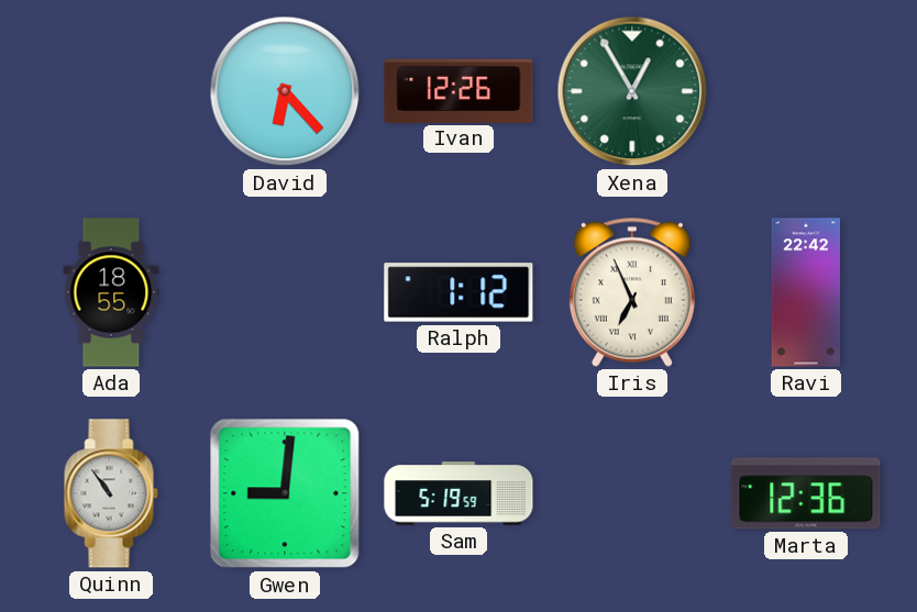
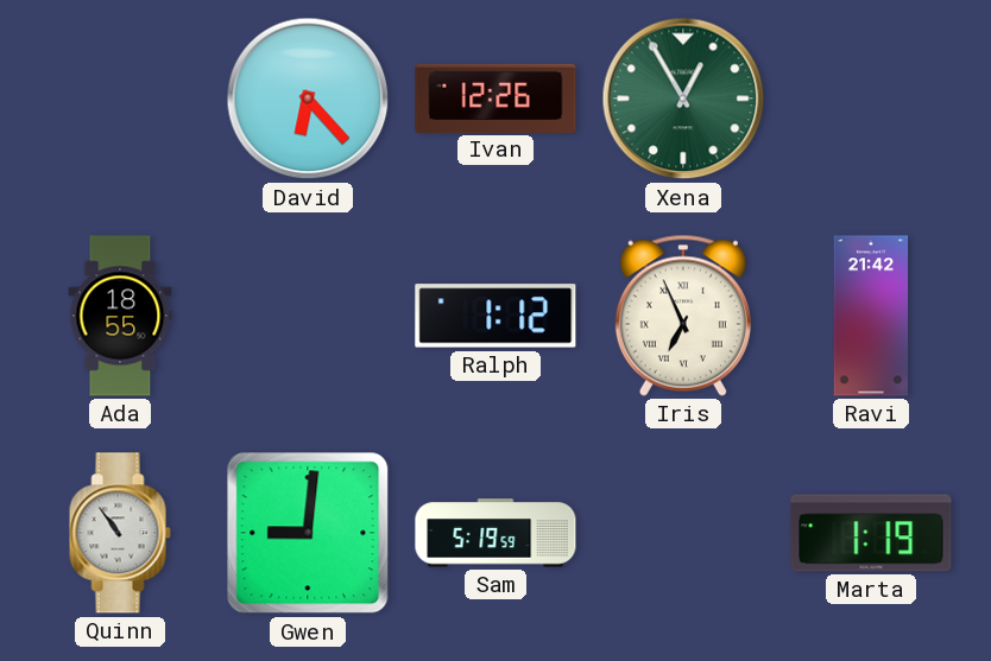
Ravi: 22:42 -> 21:42 (871, 316)
Marta: 12:36 -> 1:19 (871, 533)
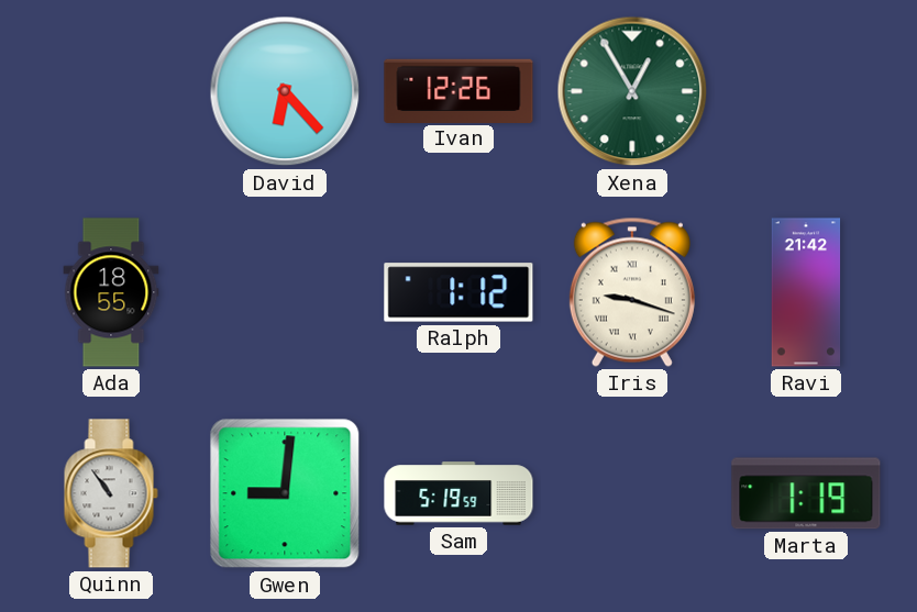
Iris: 6:56 -> 9:18 (632, 292)
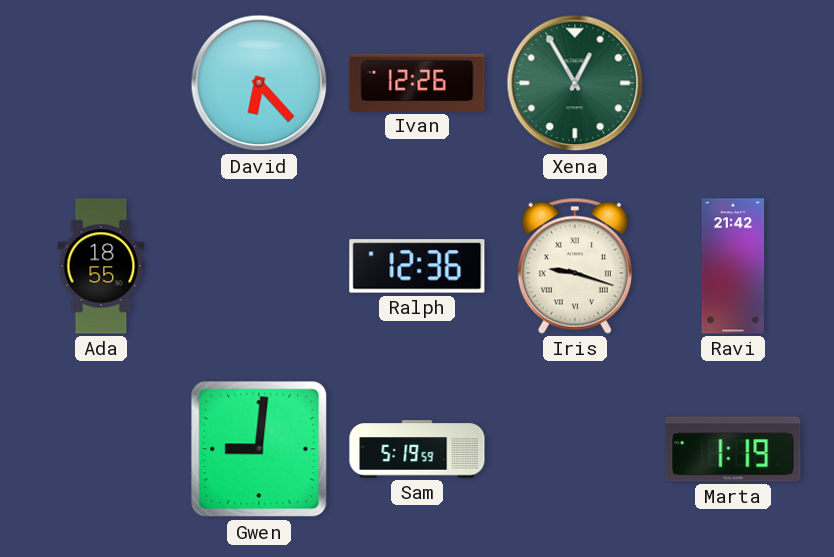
Ralph: 1:12 -> 12:36 (417, 266)
Quinn: 10:54 -> none (111, 493)
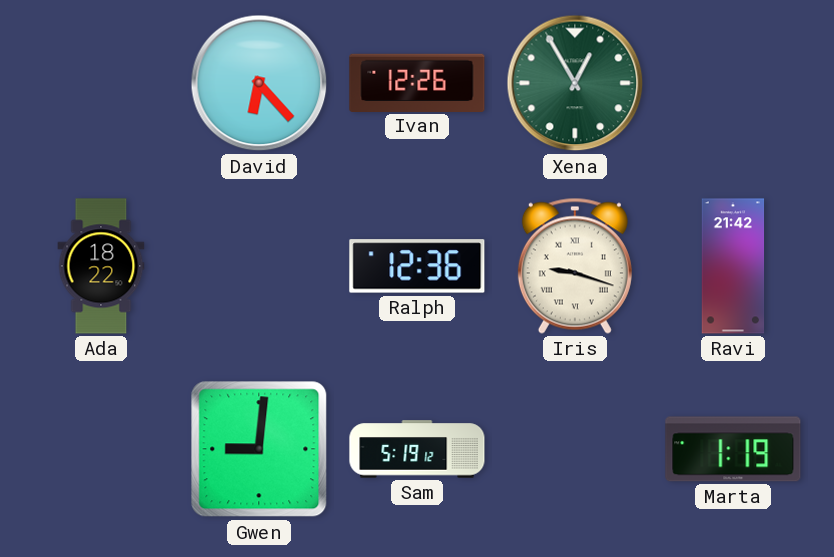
Ada: 18:55 -> 18:22 (101, 266)
Sam: 5:19:59 -> 5:19:12 (417, 449)
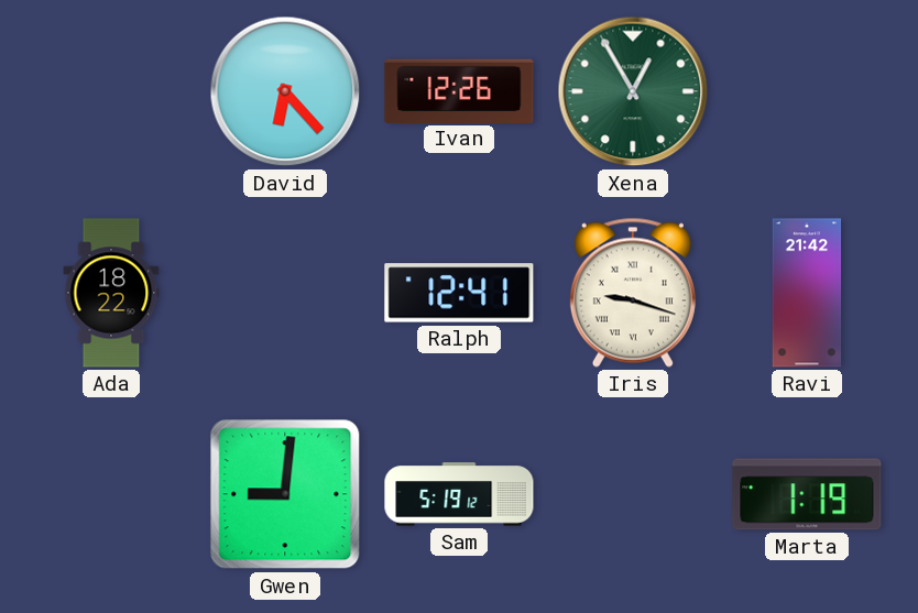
Ralph: 12:36 -> 12:41 (459, 293)
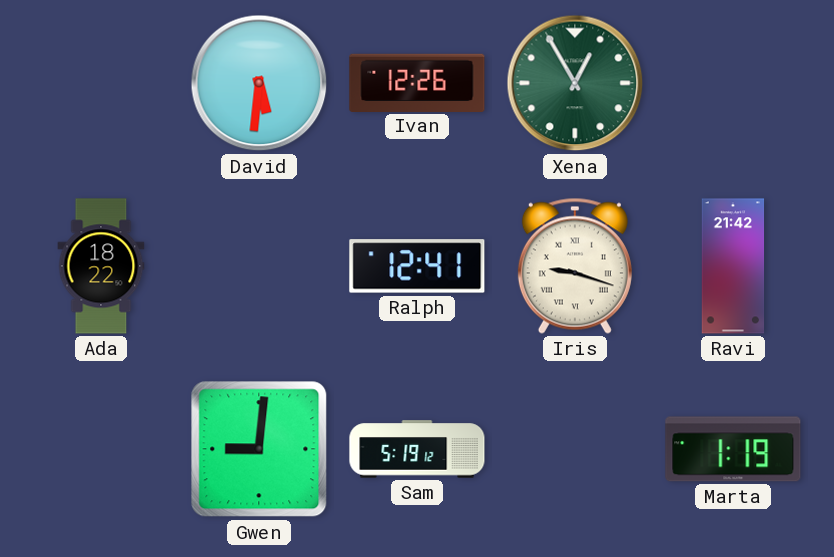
David: 6:23 -> 5:31 (259, 83)
